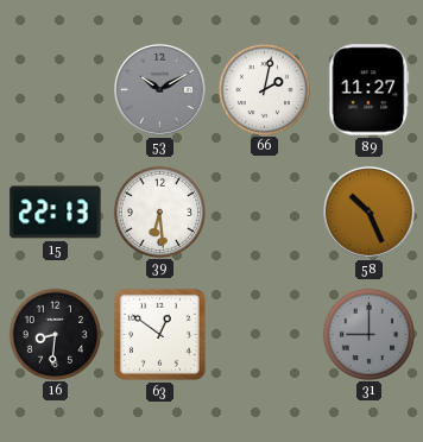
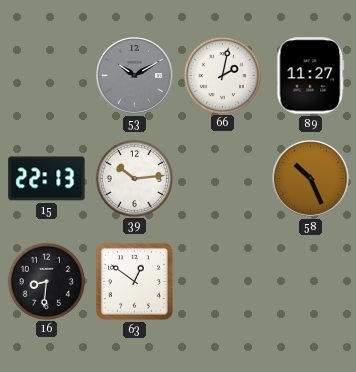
39: 6:29 -> 10:14 (134, 178)
31: 9:00 -> none (368, 334)
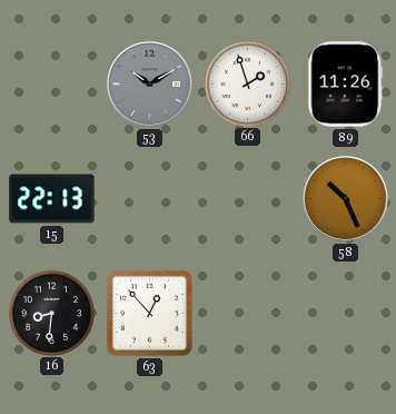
66: 2:02 -> 1:57 (247, 83)
89: 11:27 -> 11:26 (346, 85)
39: 10:14 -> none (134, 178)
63: 12:51 -> 12:53 (149, 313)
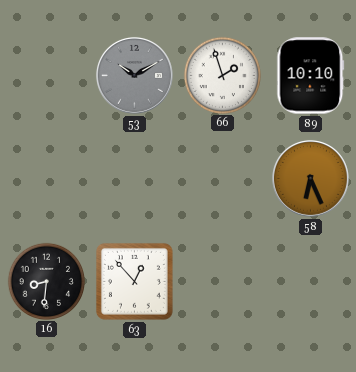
89: 11:26 -> 10:10 (311, 76)
15: 22:13 -> none (52, 199)
58: 10:26 -> 6:26 (310, 178)
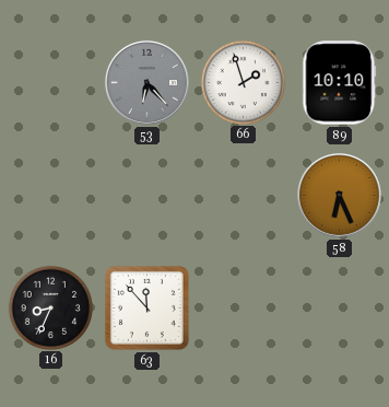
53: 10:10 -> 6:23 (146, 82)
16: 8:31 -> 8:34 (50, 307)
63: 12:53 -> 11:53 (146, 307)
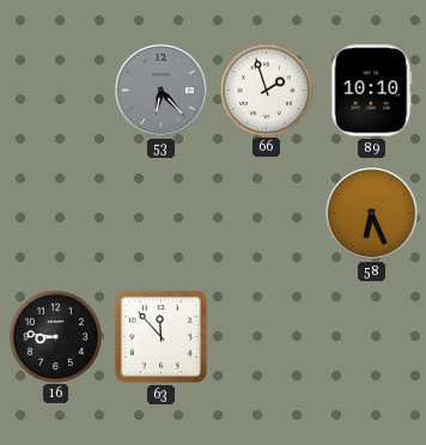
16: 8:34 -> 8:46 (55, 336)
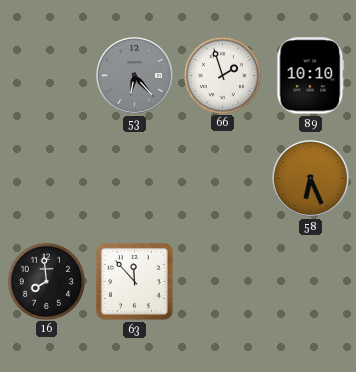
16: 8:46 -> 7:59 (46, 281)
